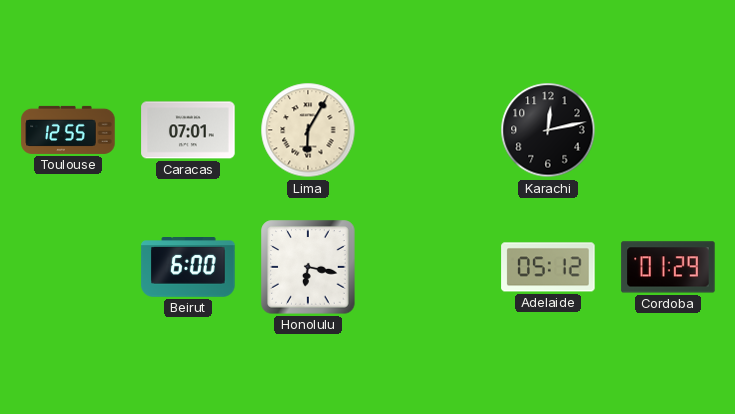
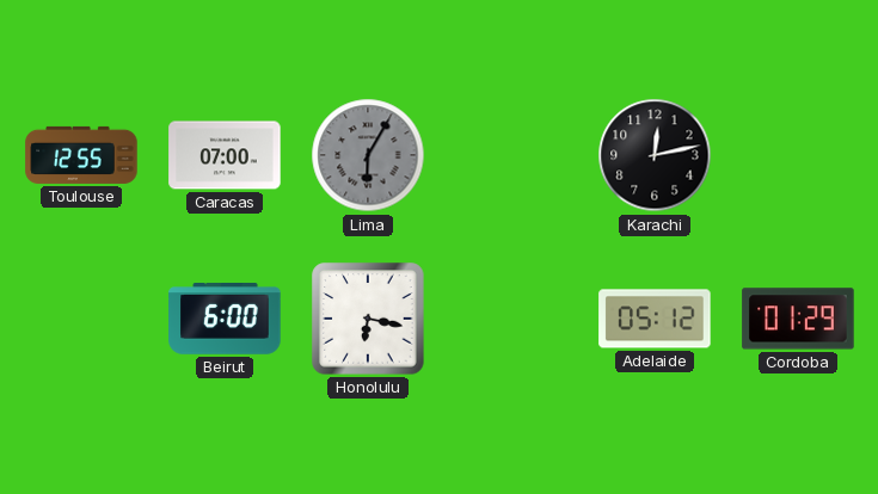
Caracas: 07:01 -> 07:00 (225, 155)
Lima dial: cream -> grey (368, 155)
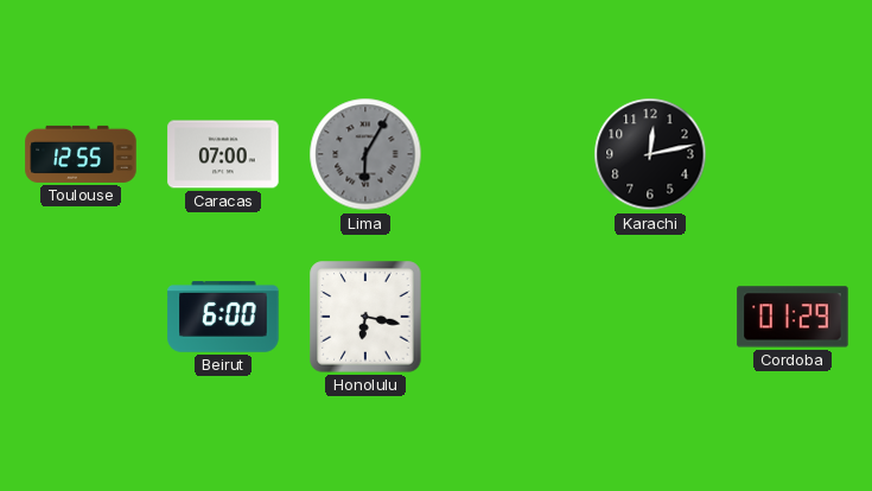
Adelaide: 05:12 -> none (655, 319)
